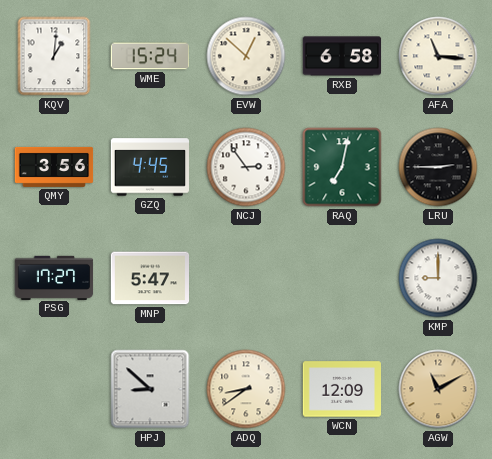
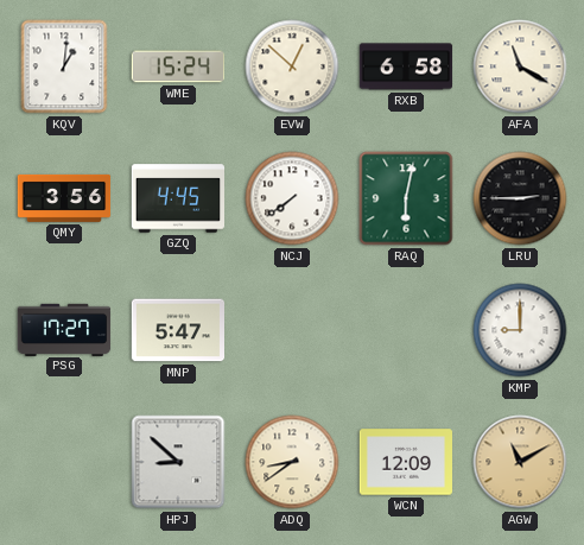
AFA: 11:16 -> 11:20 (520, 66)
NCJ: 2:54 -> 7:39 (292, 198)
RAQ: 7:02 -> 6:02 (406, 198)
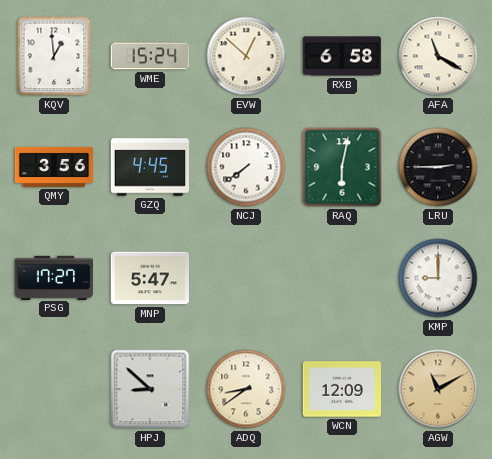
KQV: 1:01 -> 12:59 (54, 56)
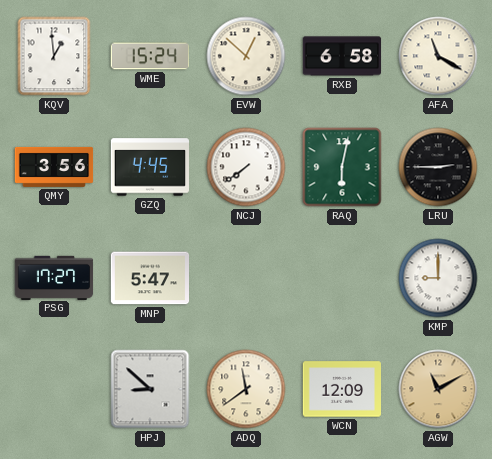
ADQ: 8:39 -> 11:39 (246, 389)
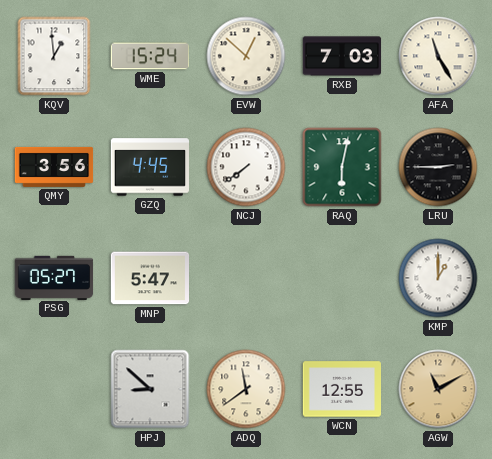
RXB: 6:58 -> 7:03 (342, 56)
AFA: 11:20 -> 11:25 (438, 56)
PSG: 17:27 -> 05:27 (54, 277)
KMP: 9:00 -> 1:00 (438, 278)
WCN: 12:09 -> 12:55 (342, 389)
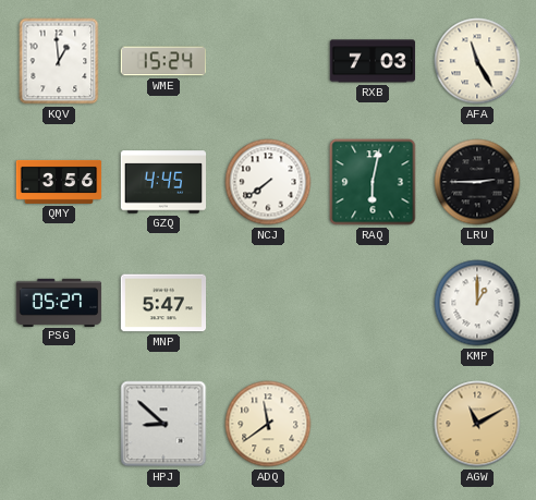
EVW: 12:52 -> none (246, 56)
WCN: 12:55 -> none (342, 389)
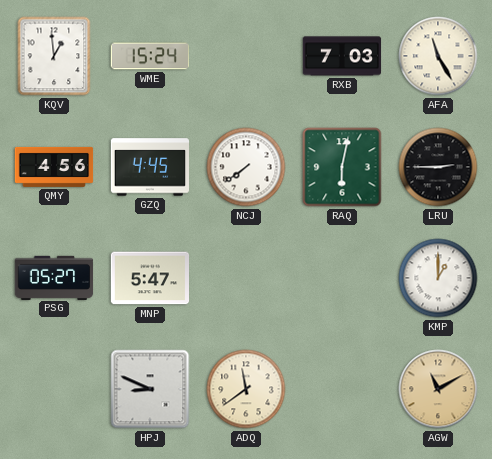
QMY: 3:56 -> 4:56 (54, 167)
HPJ: 8:52 -> 8:49 (150, 389)
